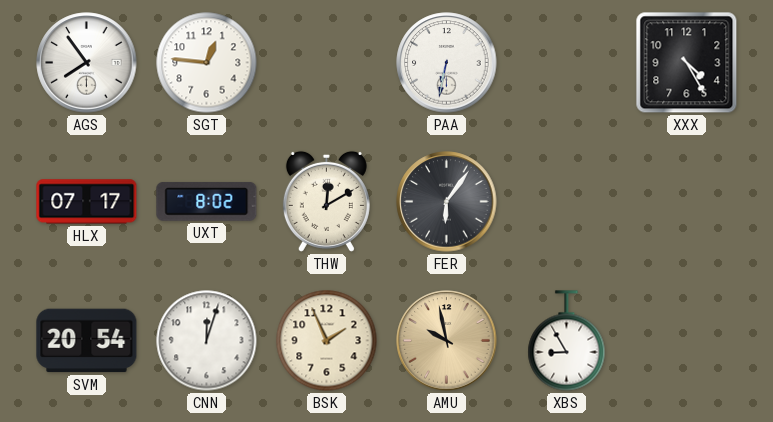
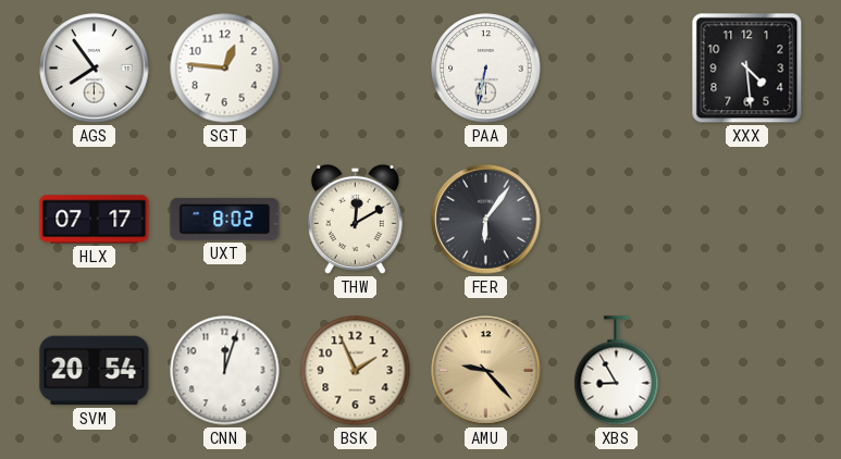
XXX: 4:25 -> 4:29 (747, 69)
AMU: 9:58 -> 9:23 (486, 371)
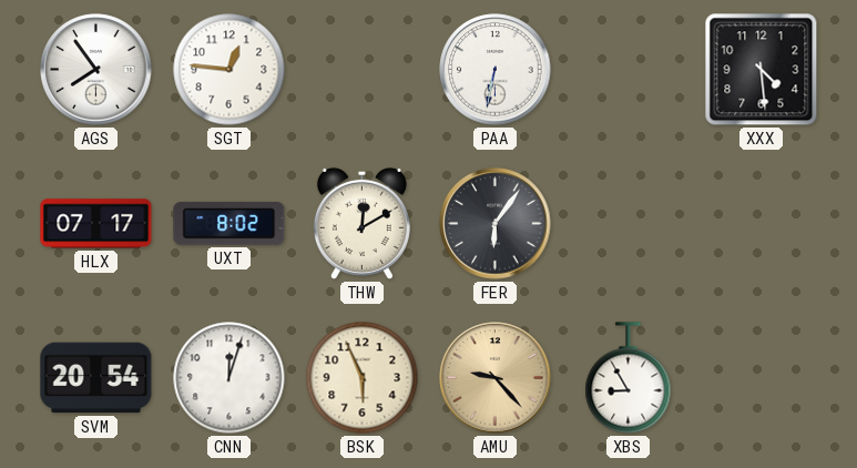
BSK: 1:56 -> 5:56 (363, 378)
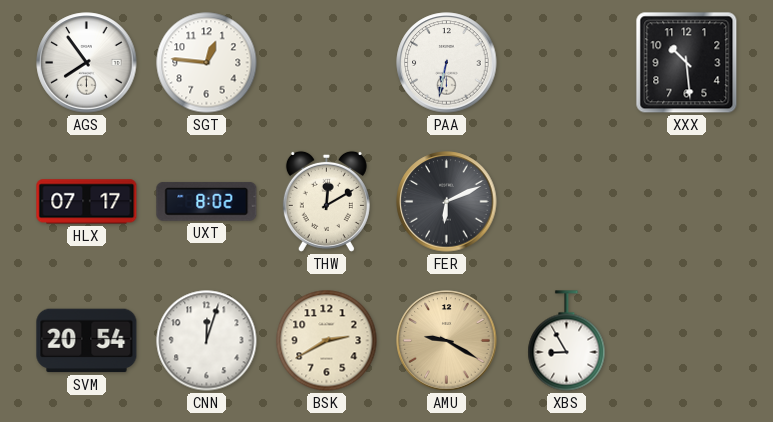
XXX: 4:29 -> 10:29 (687, 63)
FER: 6:06 -> 6:11 (447, 202)
BSK: 5:56 -> 2:40 (327, 341)
AMU: 9:23 -> 9:20 (447, 341)
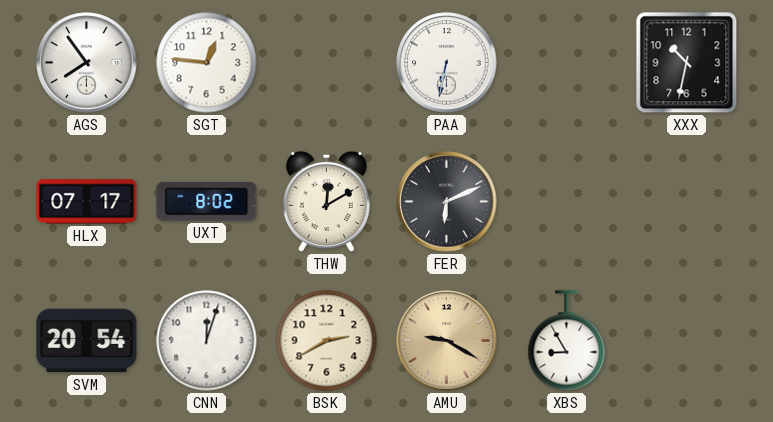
XXX: 10:29 -> 10:32 (687, 63)
